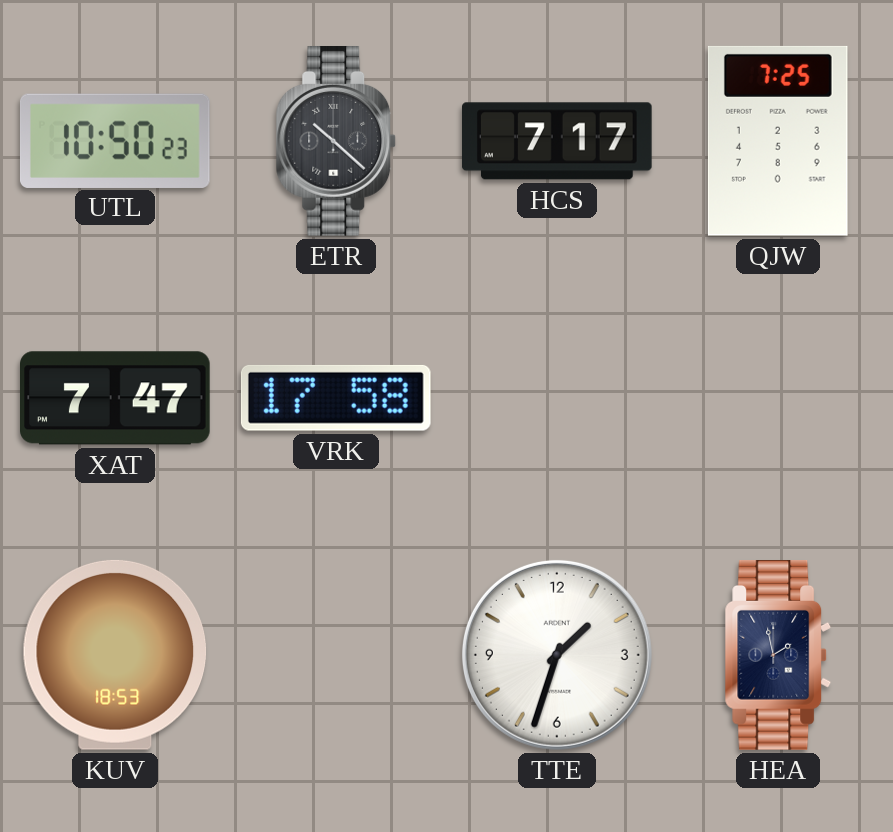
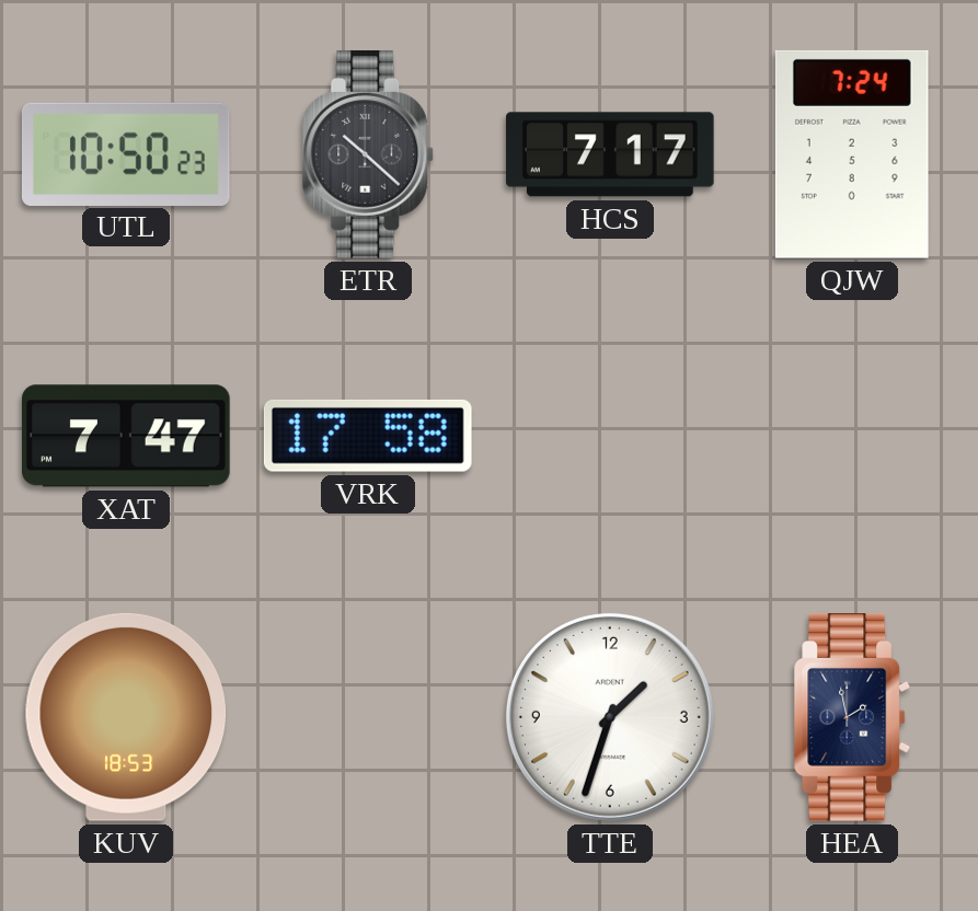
QJW: 7:25 -> 7:24 (852, 154)
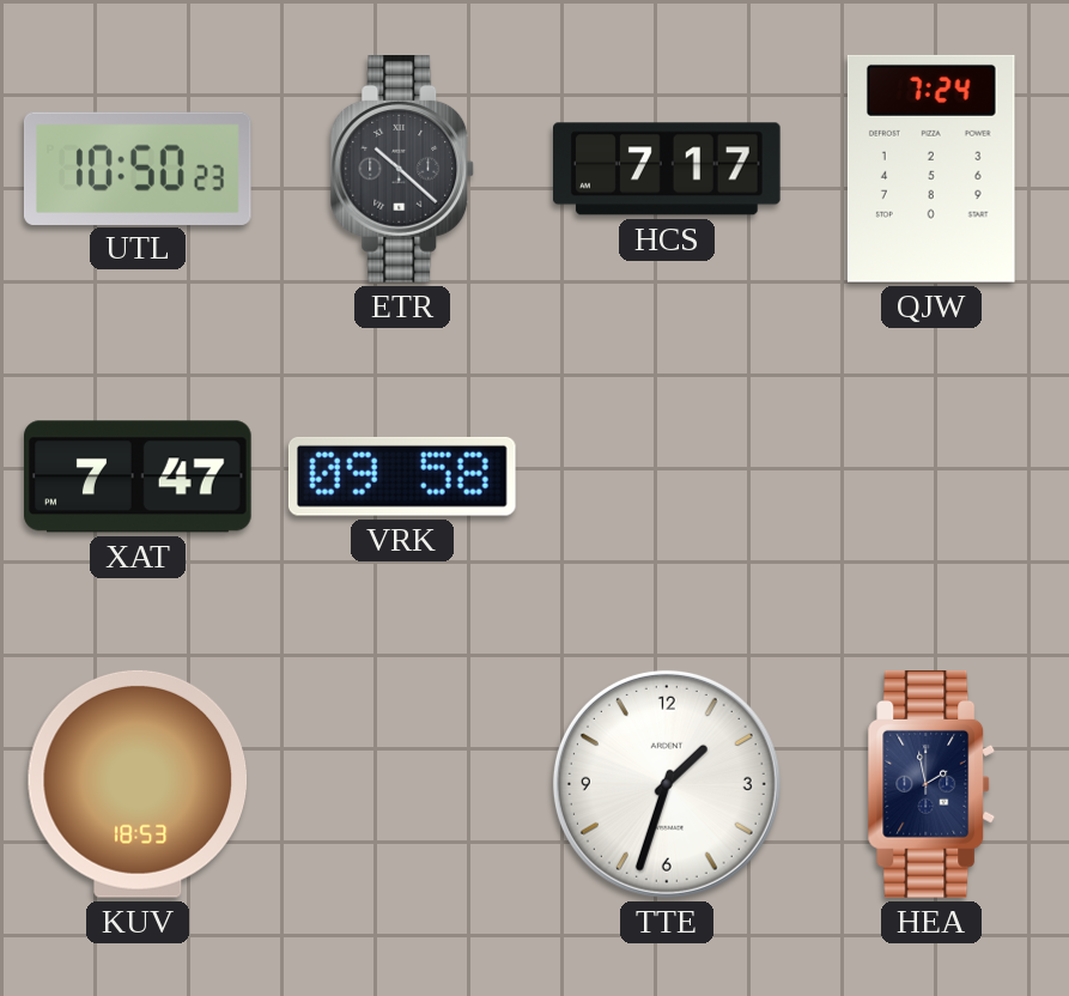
VRK: 17:58 -> 09:58 (402, 476)
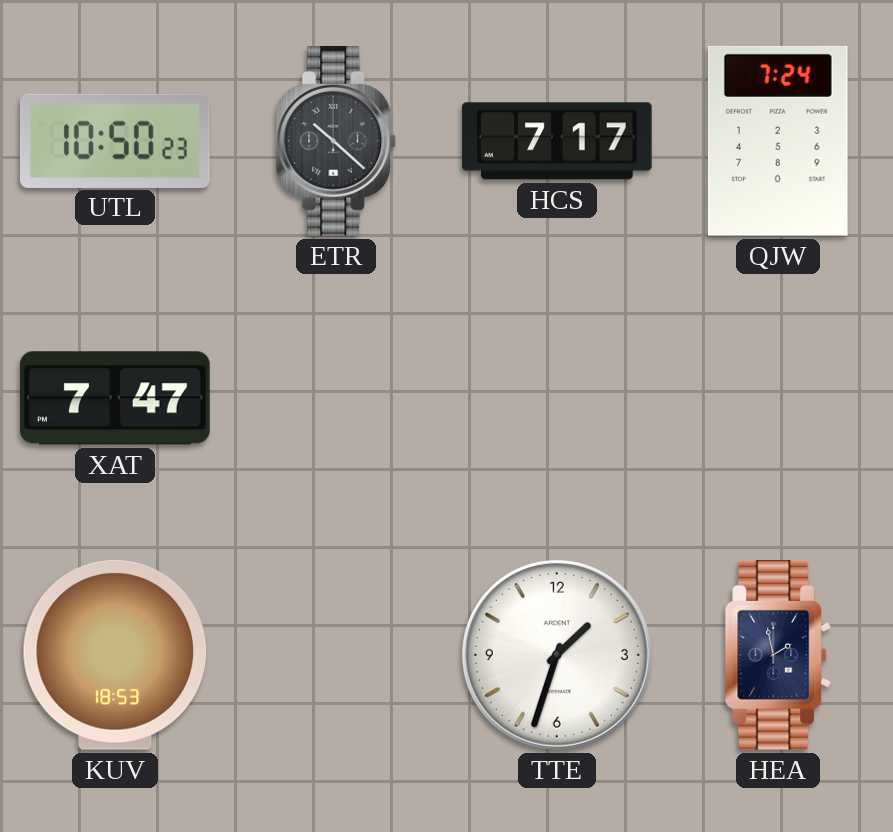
VRK: 09:58 -> none (402, 476)
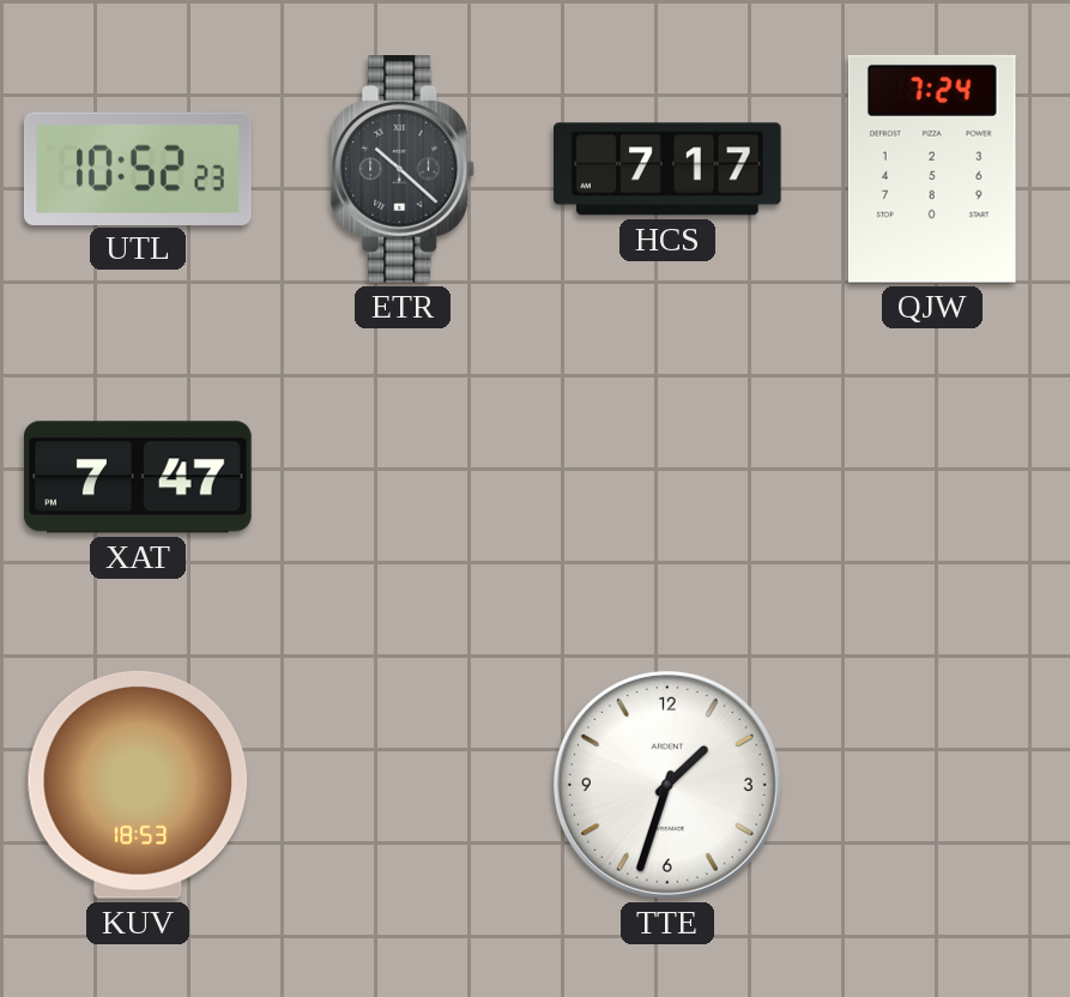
UTL: 10:50 -> 10:52 (138, 168)
HEA: 1:58 -> none (778, 656)
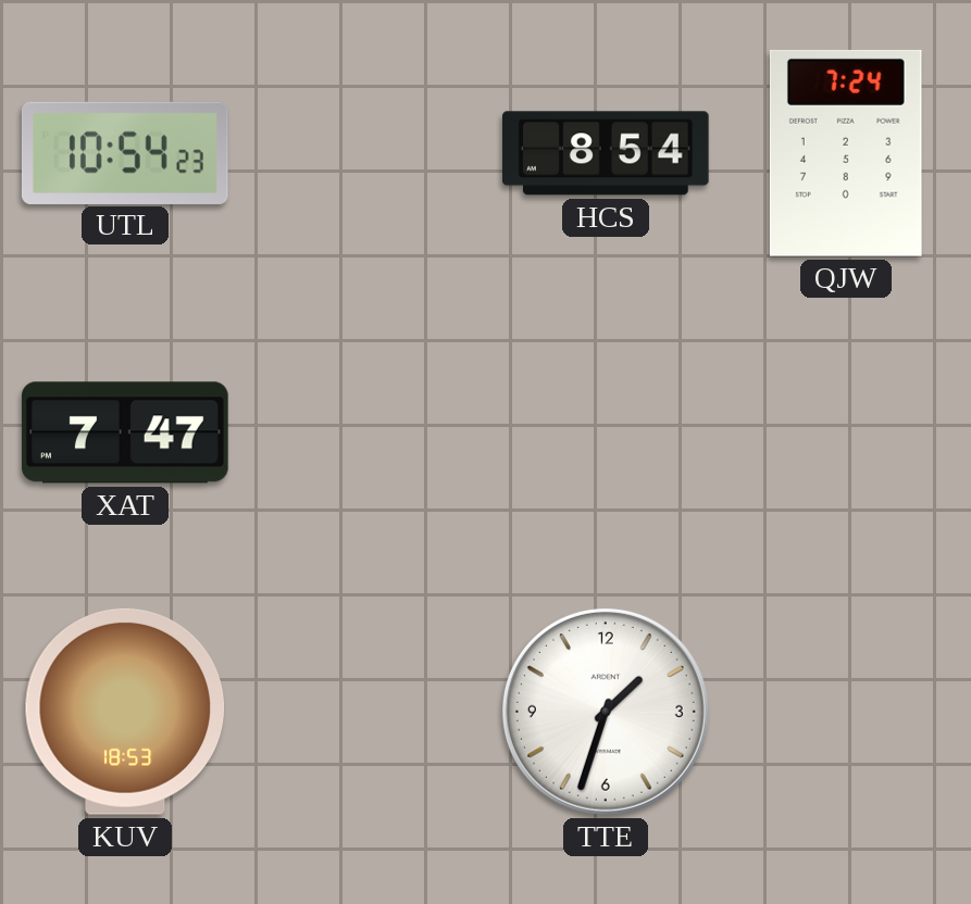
UTL: 10:52 -> 10:54 (125, 152)
ETR: 10:22 -> none (403, 170)
HCS: 7:17 -> 8:54 (607, 153)
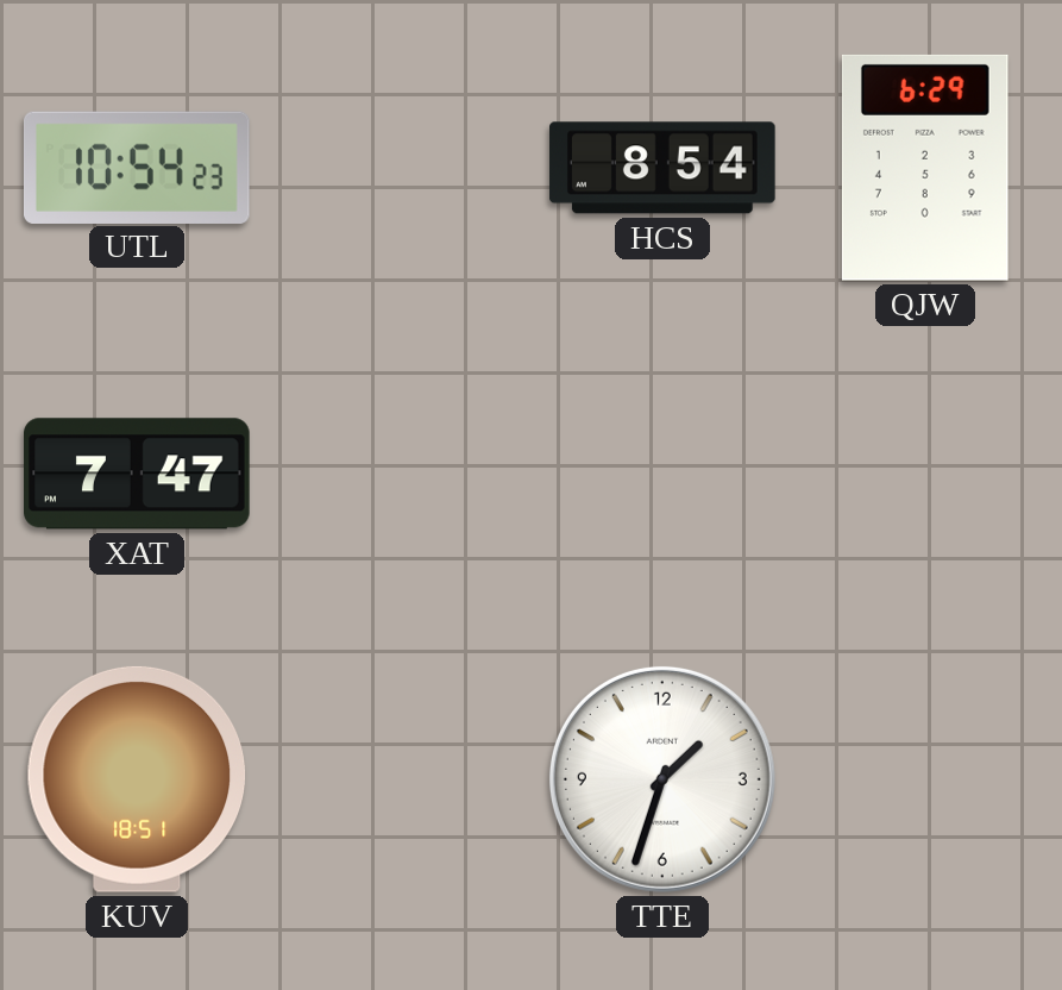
QJW: 7:24 -> 6:29 (925, 168)
KUV: 18:53 -> 18:51 (137, 779)
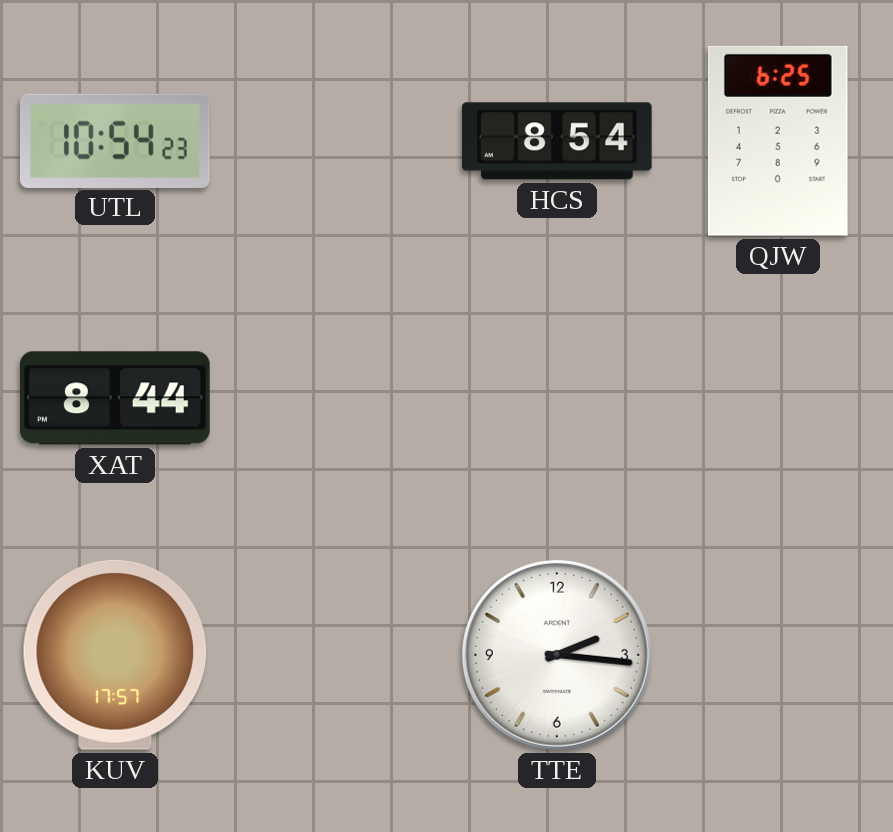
QJW: 6:29 -> 6:25 (778, 141)
XAT: 7:47 -> 8:44 (116, 398)
KUV: 18:51 -> 17:57 (115, 655)
TTE: 1:33 -> 2:16 (557, 655)
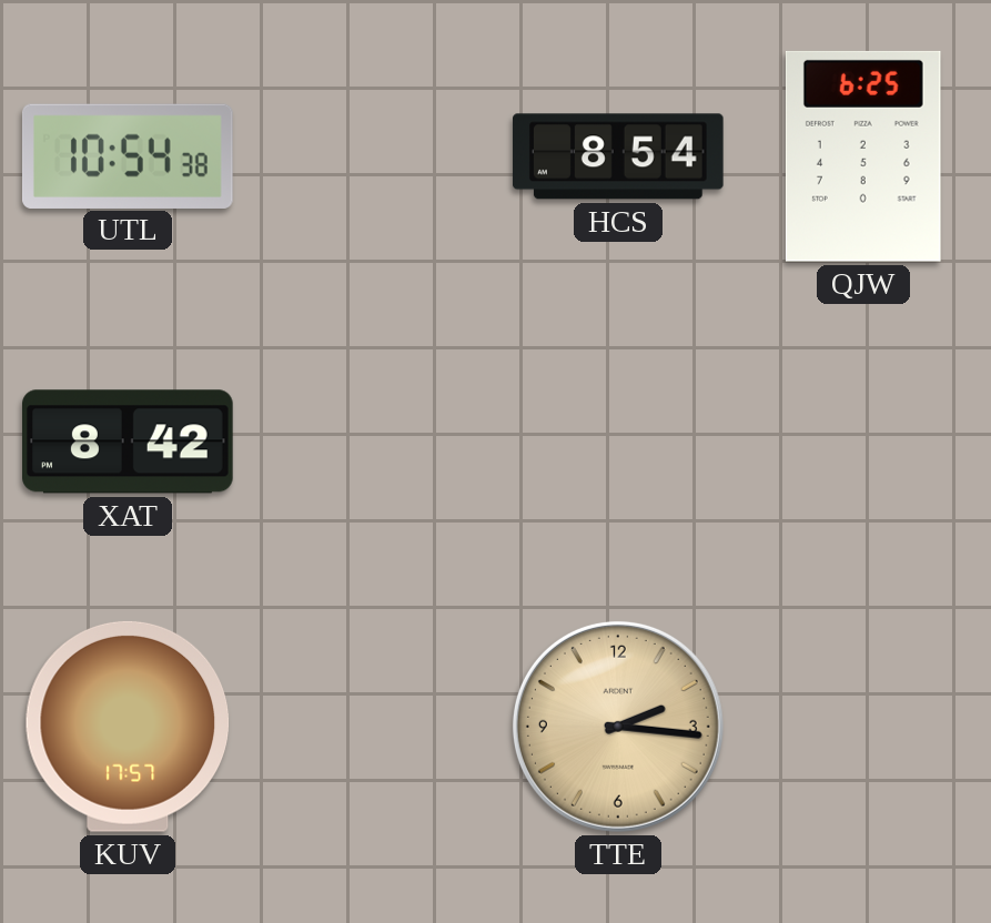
UTL: 10:54:23 -> 10:54:38 (128, 155)
XAT: 8:44 -> 8:42 (129, 442)
TTE dial: white -> champagne (618, 727)
